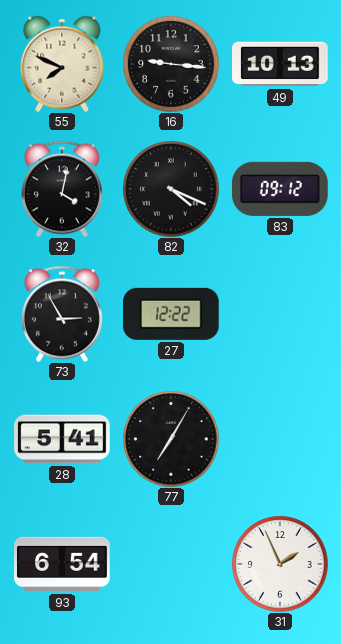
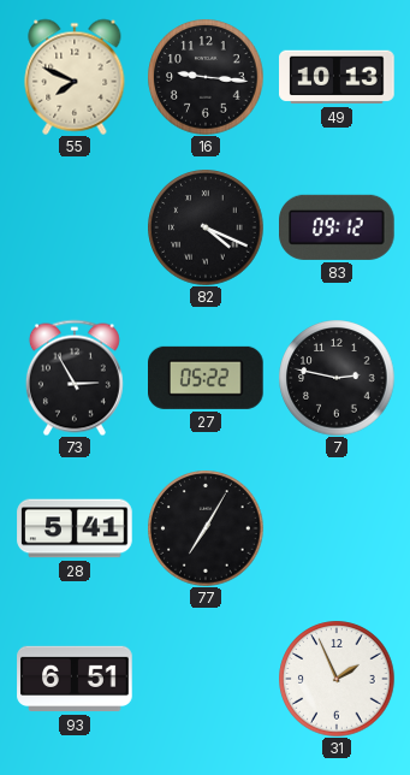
32: 4:02 -> none (62, 189)
27: 12:22 -> 05:22 (207, 378)
7: none -> 2:47 (337, 378)
93: 6:54 -> 6:51 (75, 679)
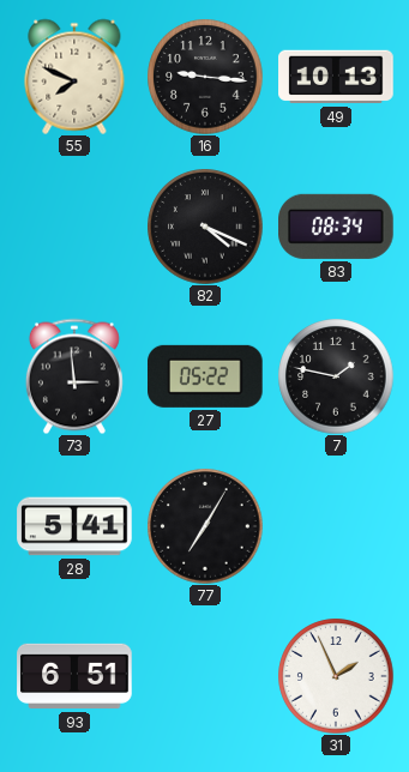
83: 09:12 -> 08:34 (337, 227)
73: 2:55 -> 2:59 (74, 376)
7: 2:47 -> 1:47 (336, 376)
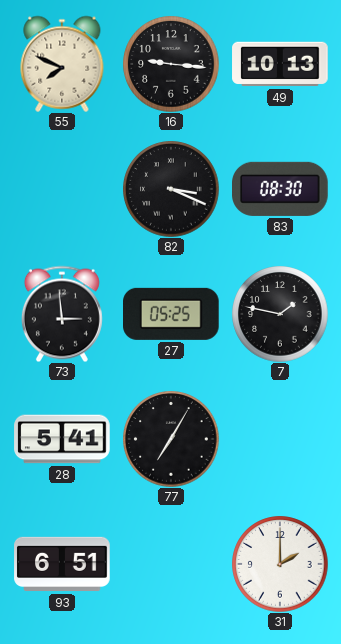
82: 4:19 -> 3:19 (171, 189)
83: 08:34 -> 08:30 (281, 189)
27: 05:22 -> 05:25 (172, 314)
31: 1:56 -> 2:00 (280, 564)
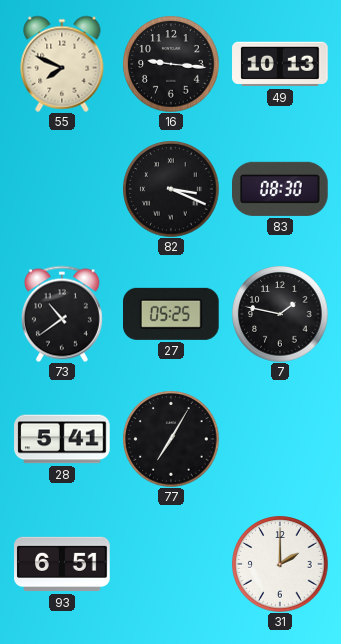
73: 2:59 -> 10:39 (62, 314)
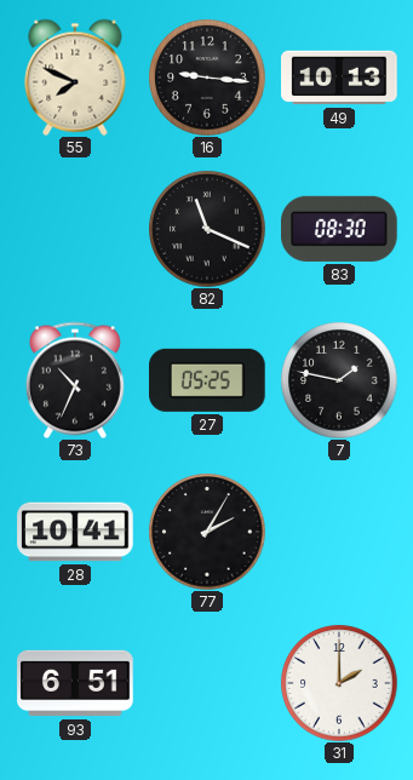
82: 3:19 -> 11:19 (207, 229)
73: 10:39 -> 10:34 (75, 380)
28: 5:41 -> 10:41 (75, 532)
77: 7:05 -> 2:05 (207, 532)
